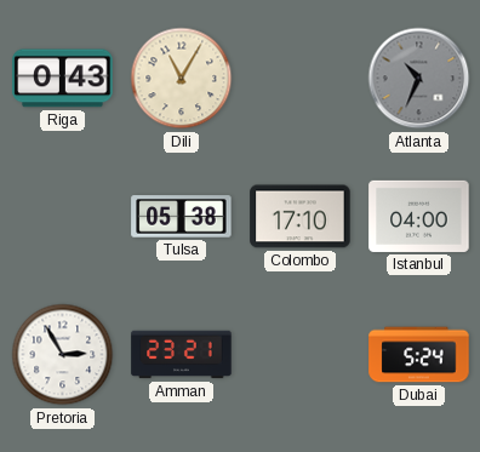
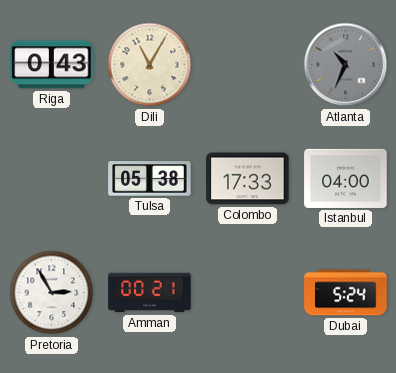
Colombo: 17:10 -> 17:33 (248, 179)
Amman: 23:21 -> 00:21 (150, 293)
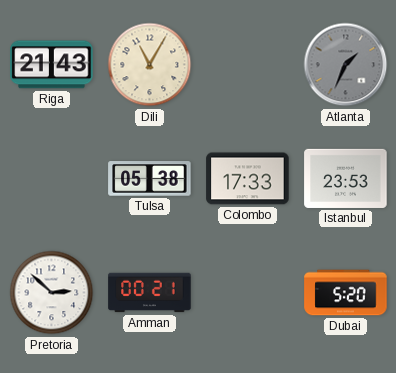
Riga: 0:43 -> 21:43 (52, 65)
Atlanta: 10:34 -> 1:34 (346, 65)
Istanbul: 04:00 -> 23:53 (346, 178)
Pretoria: 2:55 -> 2:52 (52, 293)
Dubai: 5:24 -> 5:20 (346, 293)
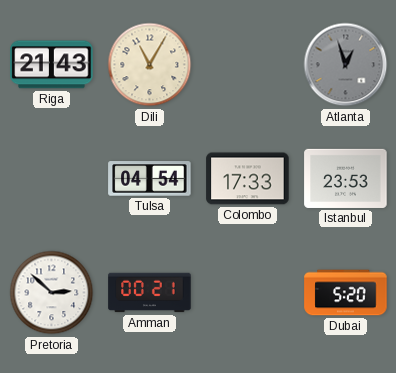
Atlanta: 1:34 -> 12:57 (346, 65)
Tulsa: 05:38 -> 04:54 (150, 179)
